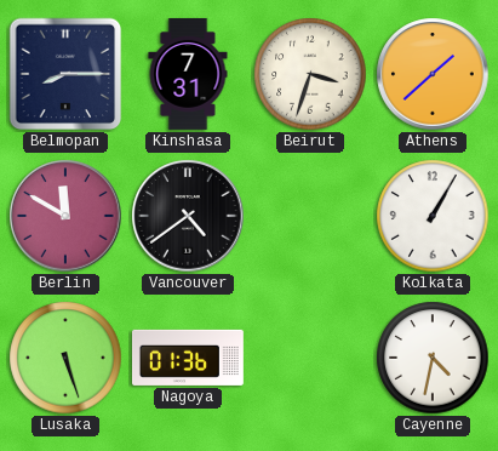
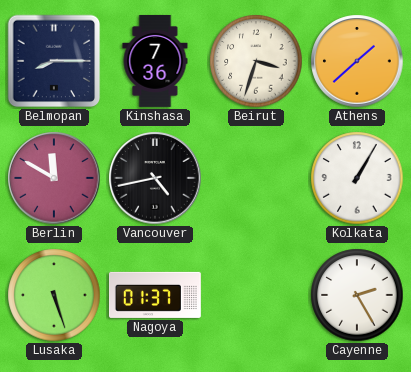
Kinshasa: 7:31 -> 7:36 (155, 61)
Vancouver: 4:39 -> 4:43 (155, 178)
Nagoya: 01:36 -> 01:37 (155, 295)
Cayenne: 4:32 -> 2:25 (357, 295)
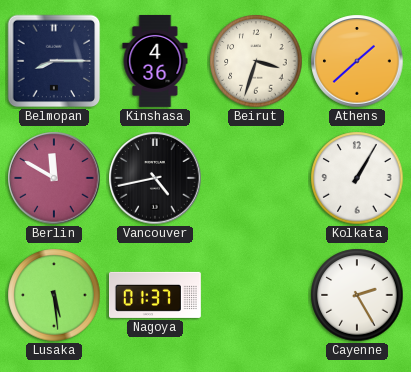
Kinshasa: 7:36 -> 4:36 (155, 61)
Lusaka: 5:27 -> 5:29 (54, 295)
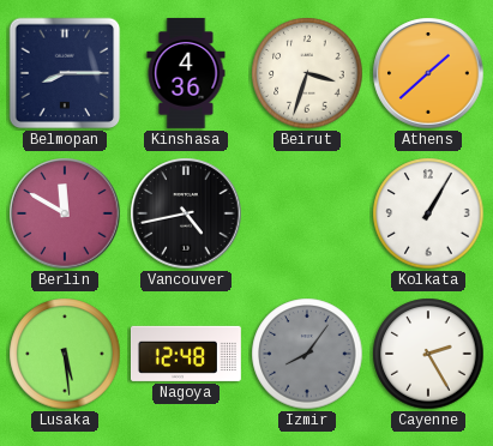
Nagoya: 01:37 -> 12:48 (186, 354)
Izmir: none -> 8:06 (307, 354)
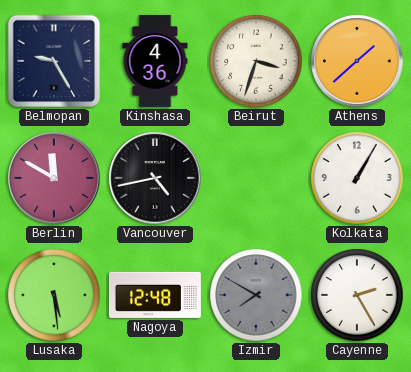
Belmopan: 8:15 -> 9:25 (54, 61)
Izmir: 8:06 -> 7:50 (256, 295)
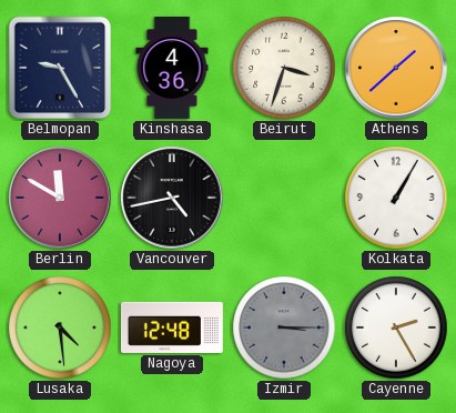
Lusaka: 5:29 -> 4:29 (60, 328)
Izmir: 7:50 -> 3:15 (284, 328)
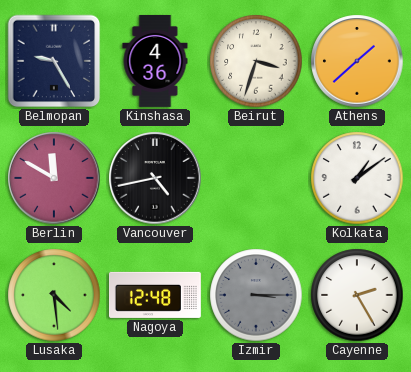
Kolkata: 1:05 -> 1:09 (357, 178)
